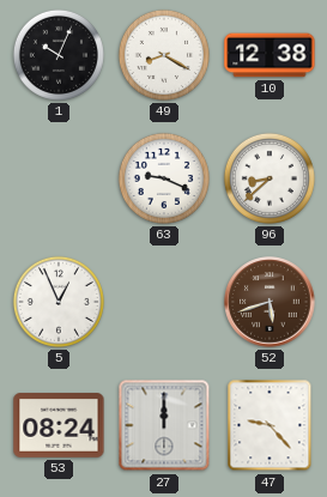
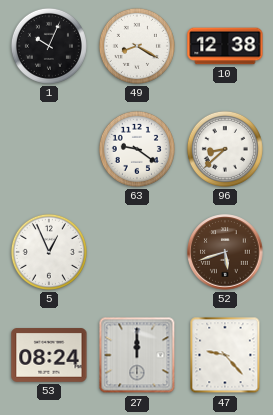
63: 9:19 -> 9:21 (137, 149)
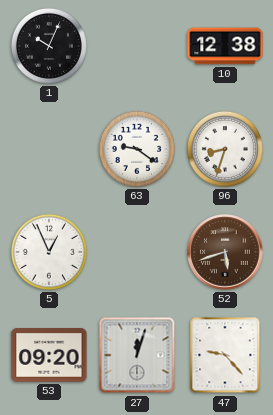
49: 8:20 -> none (137, 46)
96: 8:38 -> 8:33 (225, 149)
53: 08:24 -> 09:20 (49, 355)
27: 12:00 -> 12:03 (137, 355)
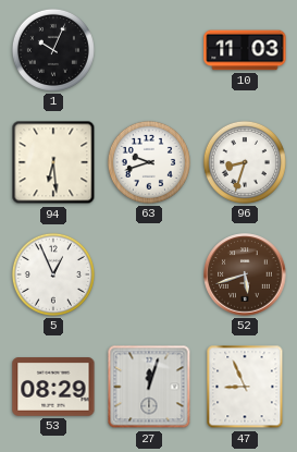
10: 12:38 -> 11:03 (245, 50)
94: none -> 6:29 (53, 162)
63: 9:21 -> 9:42 (149, 162)
53: 09:20 -> 08:29 (53, 387)
47: 9:23 -> 8:56 (245, 387)
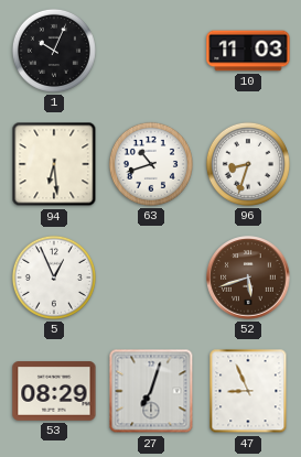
63: 9:42 -> 10:42 (151, 164)
27: 12:03 -> 7:03 (151, 391)
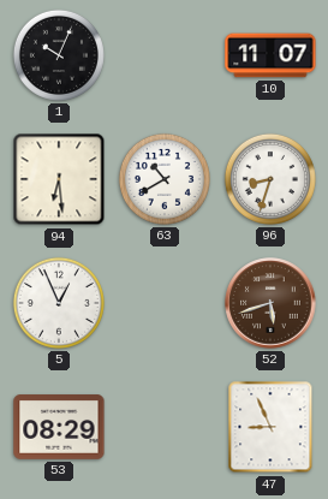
10: 11:03 -> 11:07 (270, 55)
63: 10:42 -> 10:40 (165, 179)
27: 7:03 -> none (151, 391)
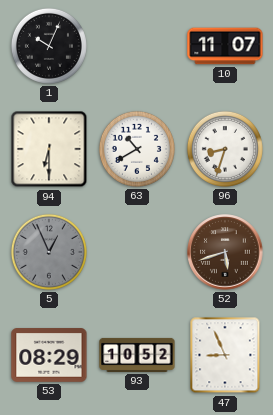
94: 6:29 -> 6:30 (49, 149)
5 dial: white -> grey (49, 252)
93: none -> 10:52 (137, 355)
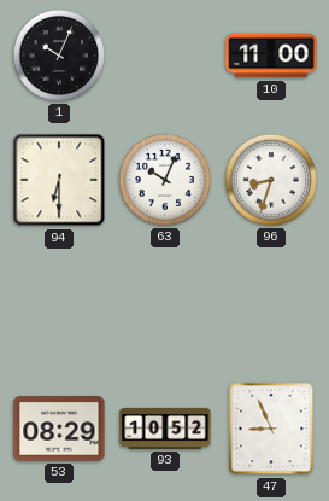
10: 11:07 -> 11:00 (271, 56)
63: 10:40 -> 10:04 (165, 180)
5: 12:56 -> none (49, 252)
52: 5:42 -> none (225, 252)
